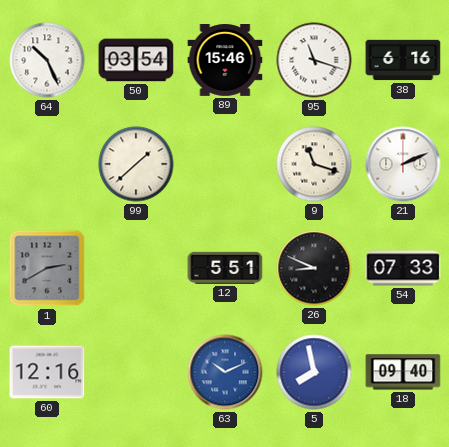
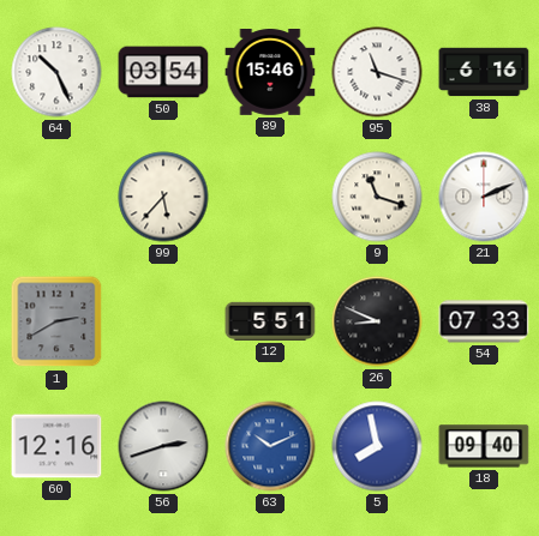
99: 1:38 -> 5:37 (163, 197)
56: none -> 2:42 (163, 446)
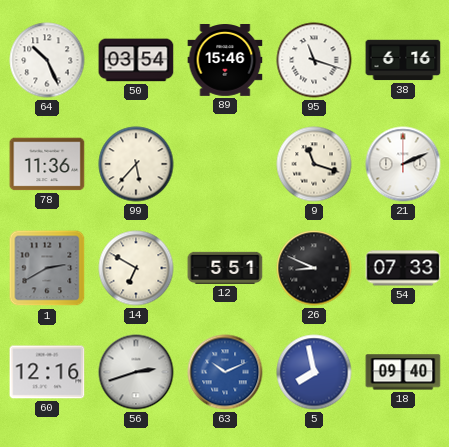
78: none -> 11:36 (47, 164)
14: none -> 6:50 (136, 268)
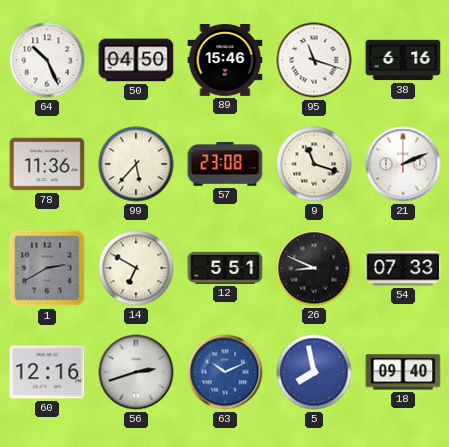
50: 03:54 -> 04:50 (136, 60)
57: none -> 23:08 (225, 164)
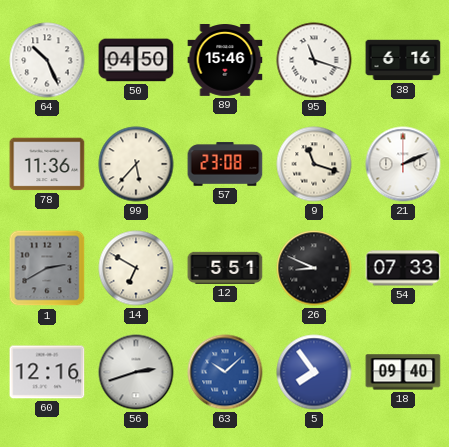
63: 10:11 -> 10:08 (225, 372)
5: 7:58 -> 7:54 (314, 372)
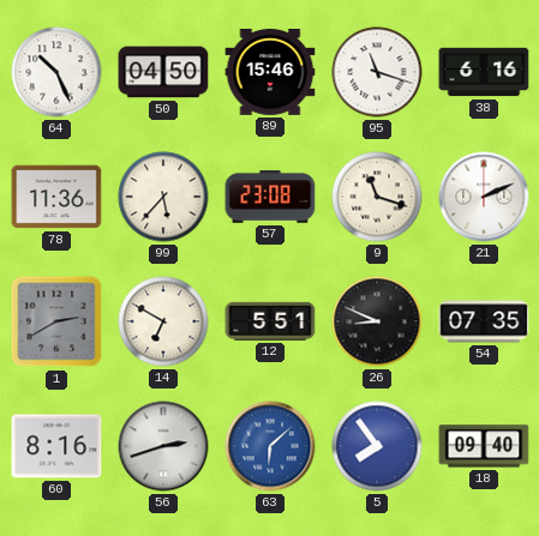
54: 07:33 -> 07:35 (484, 321)
60: 12:16 -> 8:16 (56, 446)
63: 10:08 -> 6:08 (270, 446)
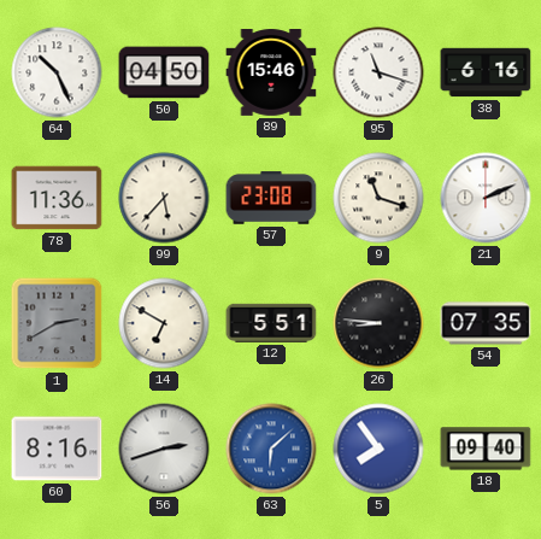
26: 8:49 -> 8:46 (378, 323)
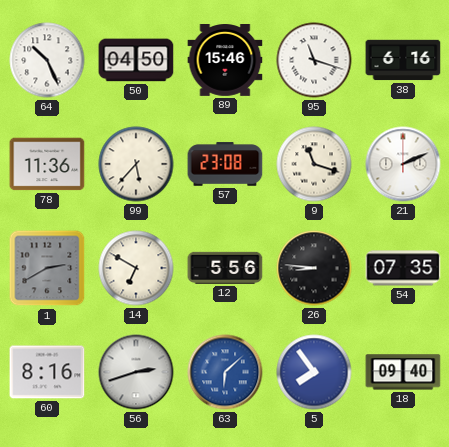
12: 5:51 -> 5:56 (225, 268)
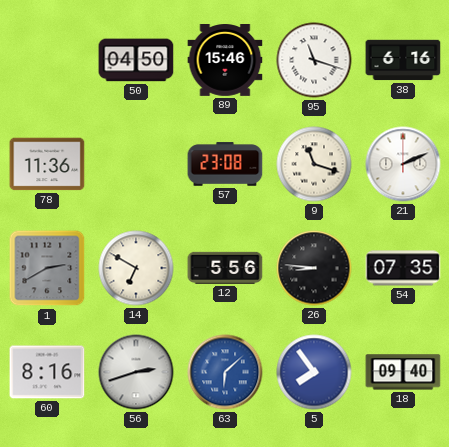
64: 10:26 -> none (47, 60)
99: 5:37 -> none (136, 164)
